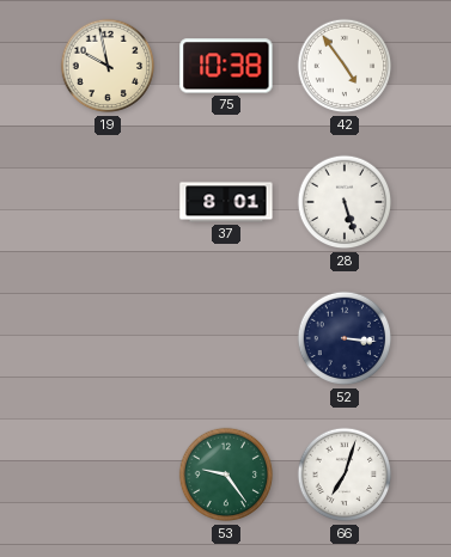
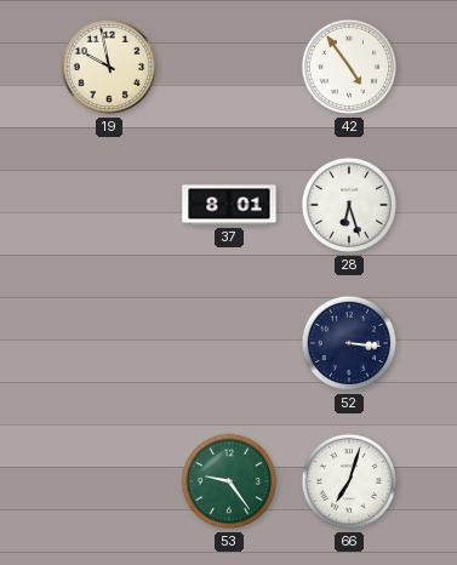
75: 10:38 -> none (226, 66)
28: 5:27 -> 6:27 (349, 205)
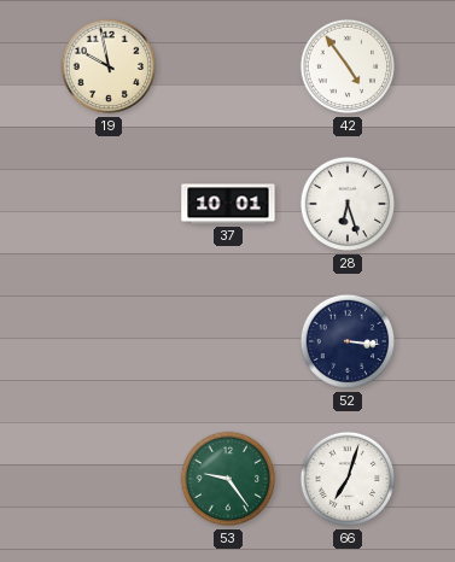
37: 8:01 -> 10:01 (228, 204)
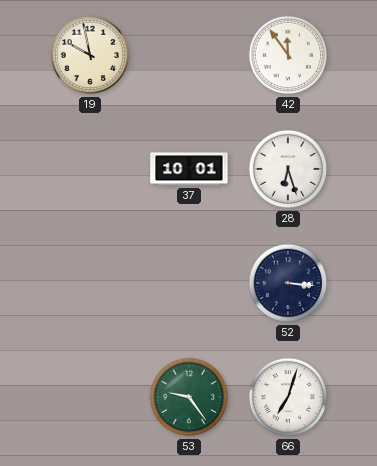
42: 4:54 -> 11:54 (288, 55)
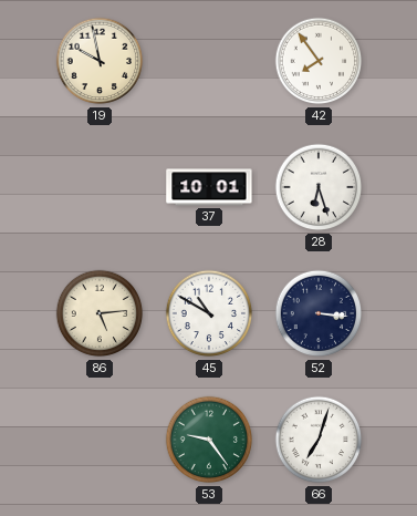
42: 11:54 -> 7:54 (319, 61)
86: none -> 5:14 (100, 313)
45: none -> 10:50 (209, 313)
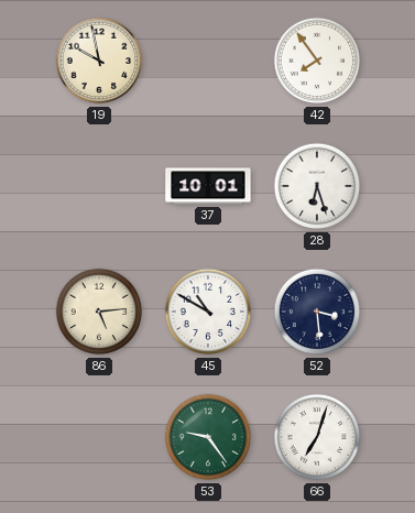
52: 3:16 -> 3:29 (317, 312)
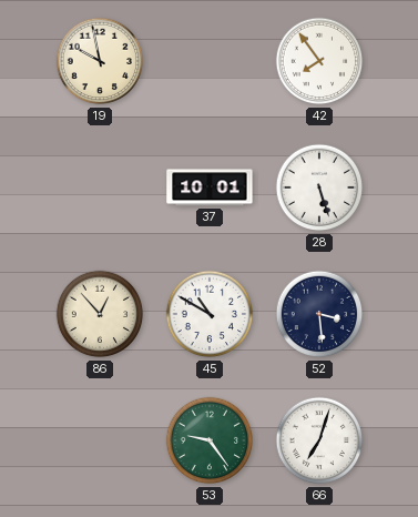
28: 6:27 -> 5:27 (319, 187)
86: 5:14 -> 12:53 (100, 314)
